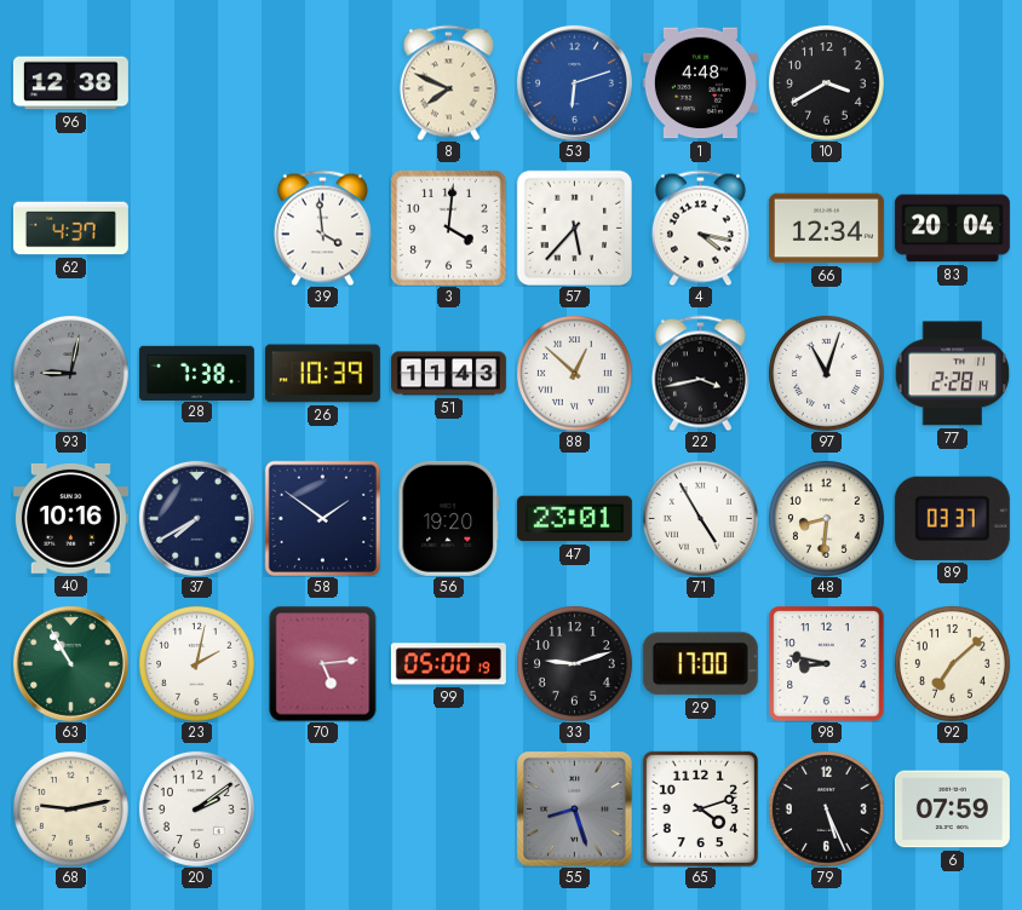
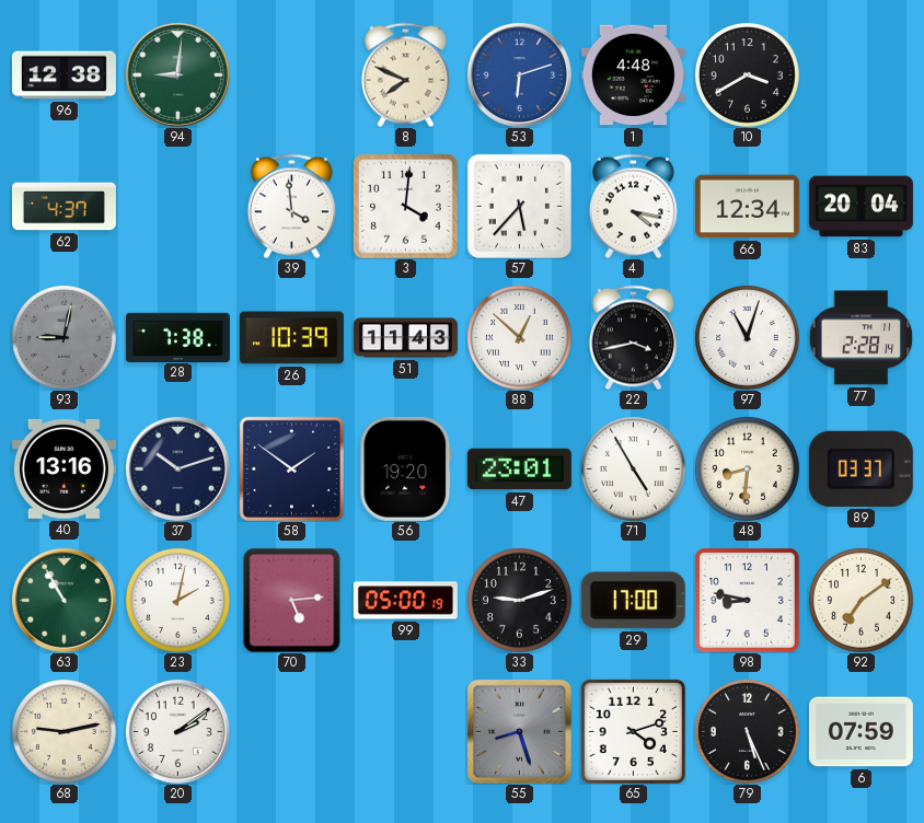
94: none -> 9:01 (177, 74)
40: 10:16 -> 13:16 (63, 468)
37: 7:40 -> 10:12 (177, 468)
92: 7:08 -> 7:09 (861, 600)
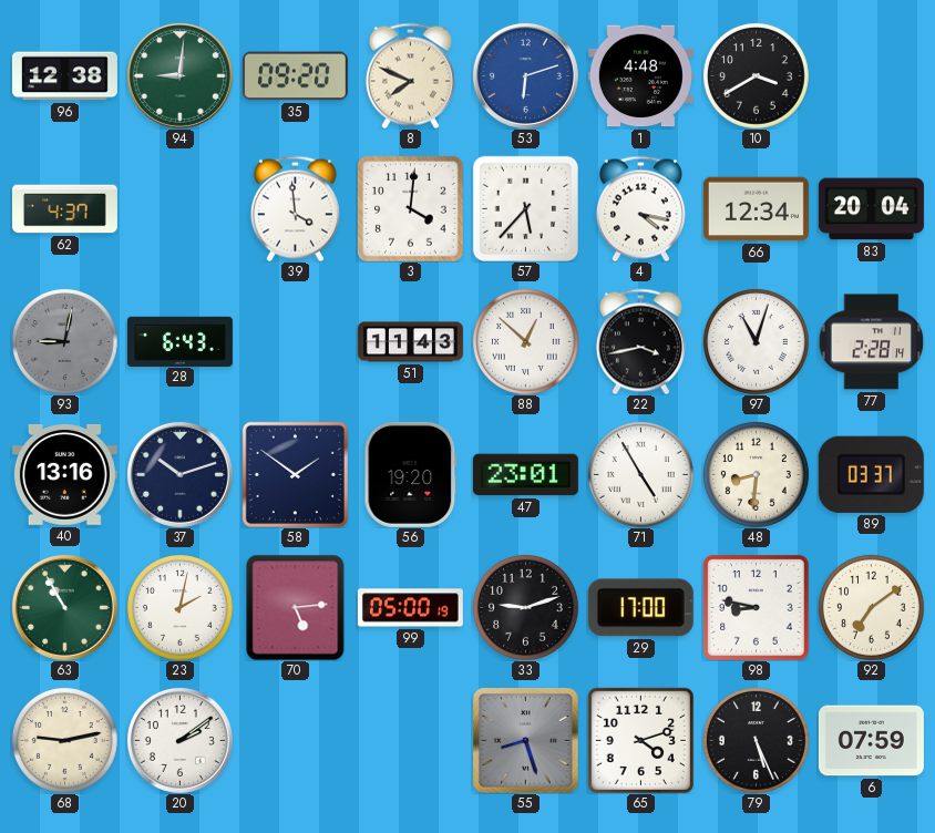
35: none -> 09:20 (295, 76)
28: 7:38 -> 6:43 (179, 341)
26: 10:39 -> none (291, 338)
